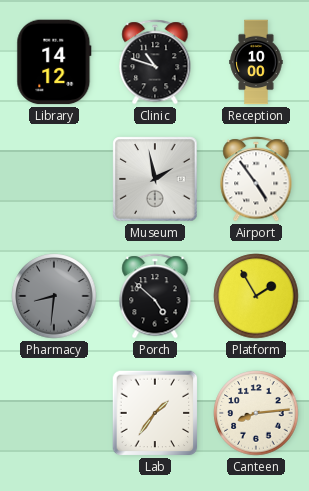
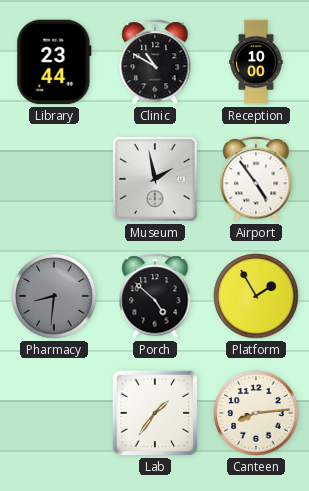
Library: 14:12 -> 23:44 (54, 62)
Clinic: 10:48 -> 10:50 (155, 62)
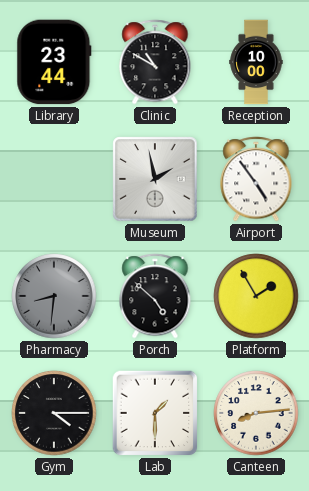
Gym: none -> 4:15 (54, 413)
Lab: 1:36 -> 1:30 (155, 413)
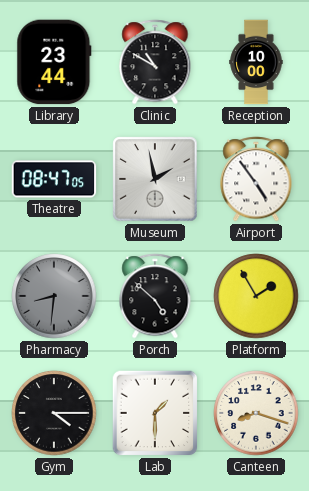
Theatre: none -> 08:47 (54, 179)
Canteen: 8:14 -> 8:18 (256, 413)
